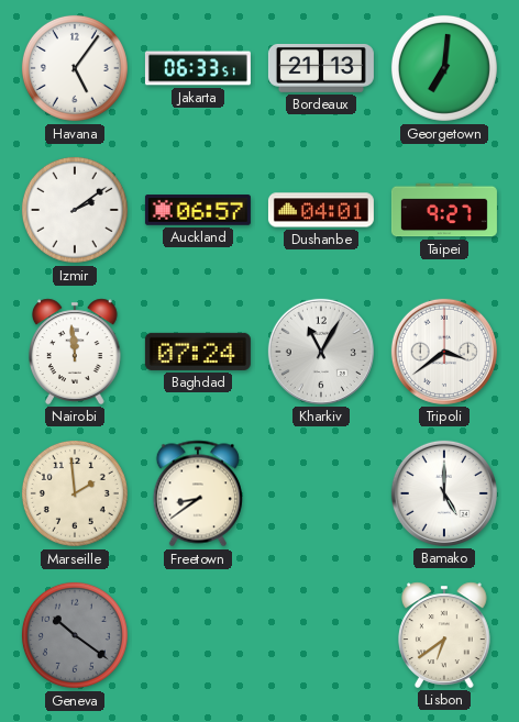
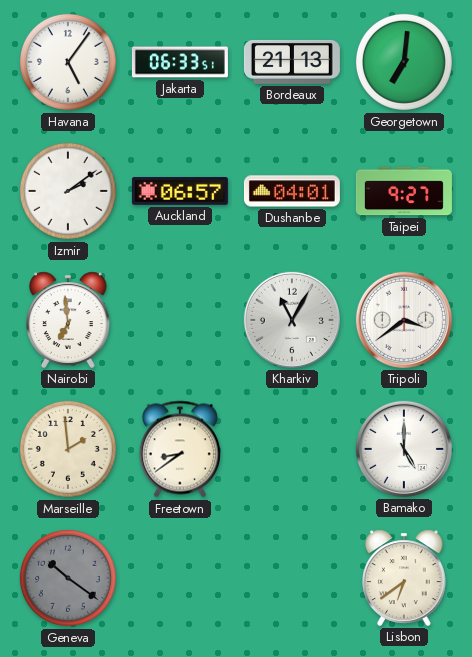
Nairobi: 11:59 -> 6:59 (69, 320)
Baghdad: 07:24 -> none (198, 352)
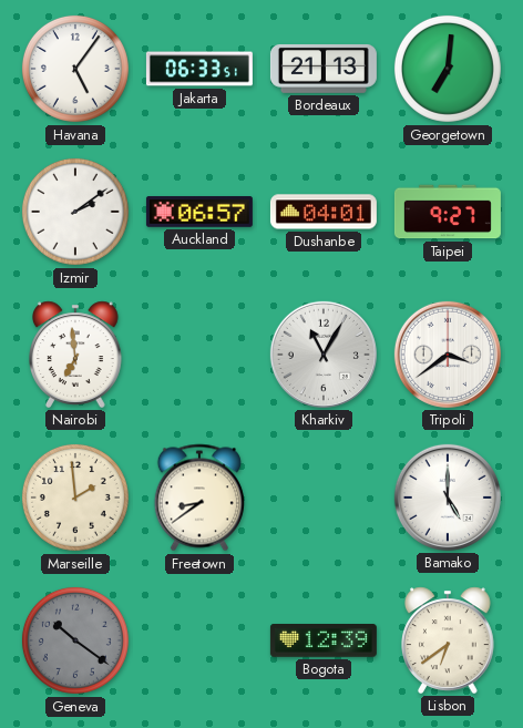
Bogota: none -> 12:39 (324, 642)
